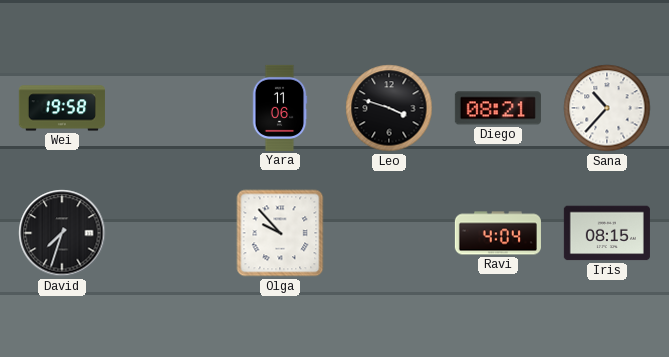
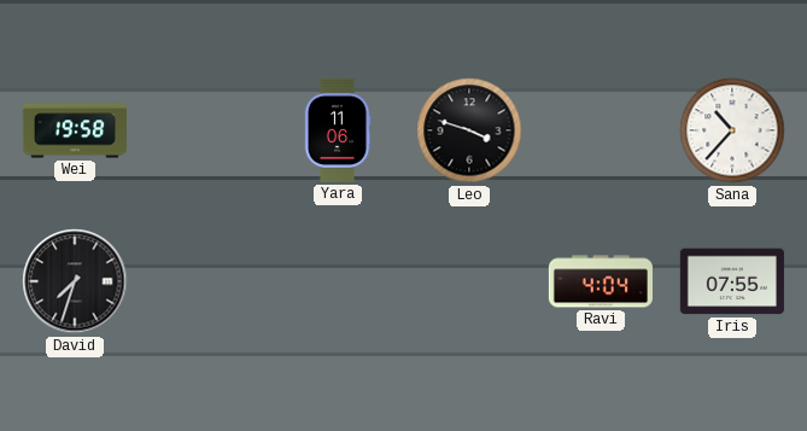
Diego: 08:21 -> none (498, 108)
Olga: 9:53 -> none (280, 233)
Iris: 08:15 -> 07:55 (732, 281)
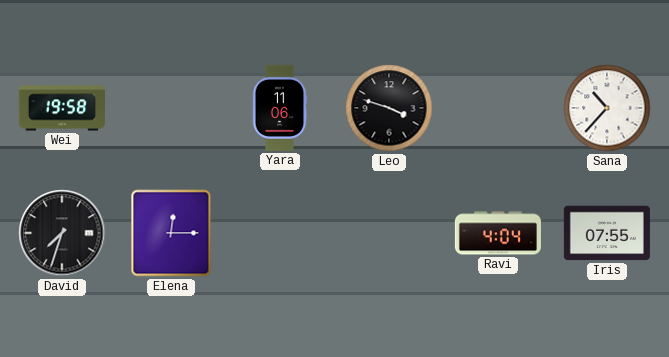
Elena: none -> 12:15 (171, 233)
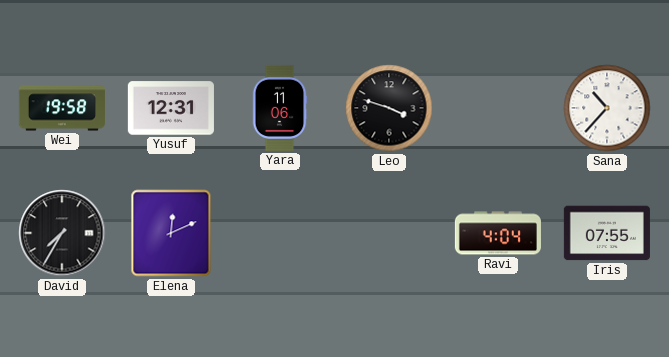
Yusuf: none -> 12:31 (171, 108)
David: 7:33 -> 7:35 (62, 233)
Elena: 12:15 -> 12:11 (171, 233)
